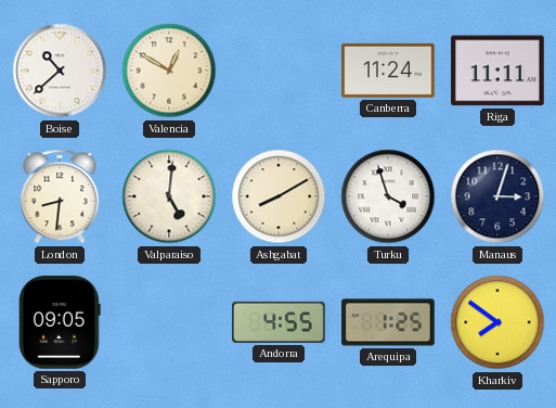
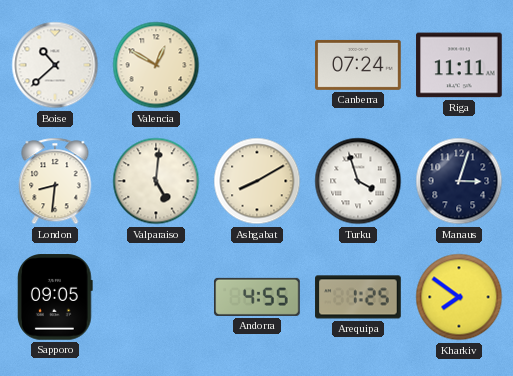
Canberra: 11:24 -> 07:24 (358, 65)
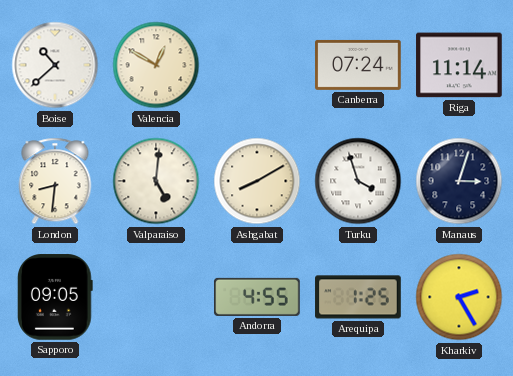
Riga: 11:11 -> 11:14 (459, 65)
Kharkiv: 7:51 -> 2:25 (459, 297)
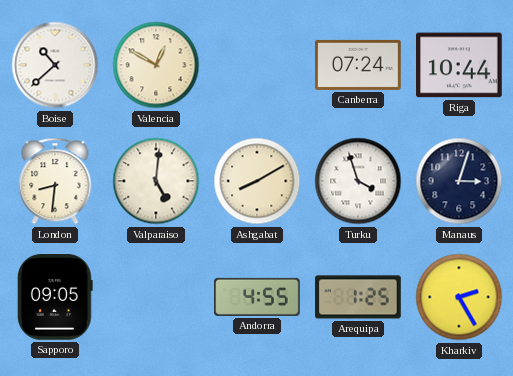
Riga: 11:14 -> 10:44 (459, 65)
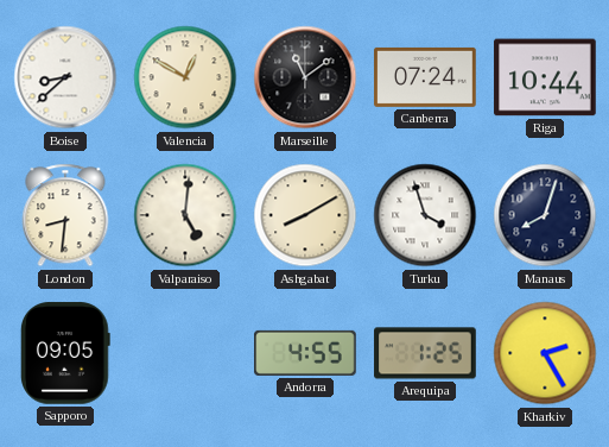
Boise: 10:38 -> 8:38 (65, 77)
Marseille: none -> 11:09 (305, 77)
Manaus: 3:03 -> 8:03 (545, 215)
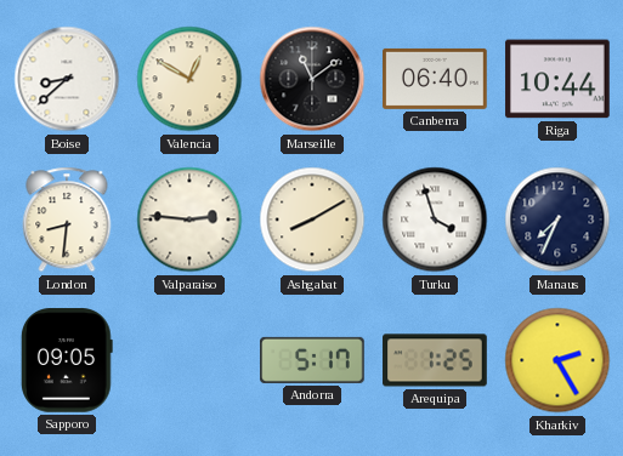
Canberra: 07:24 -> 06:40 (435, 79)
Valparaiso: 5:01 -> 2:46 (189, 220)
Manaus: 8:03 -> 7:34 (557, 220)
Andorra: 4:55 -> 5:17 (312, 360)
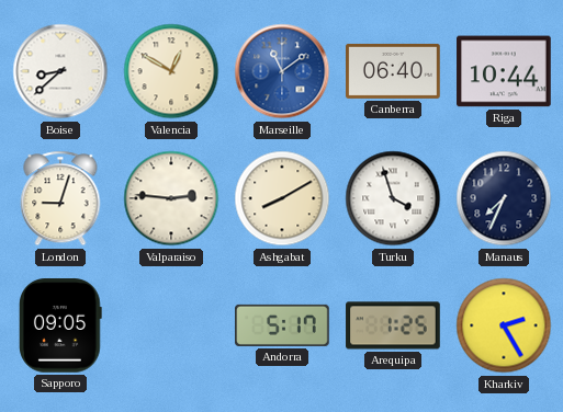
Marseille dial: black -> blue (282, 71)
London: 8:31 -> 9:03 (60, 198)
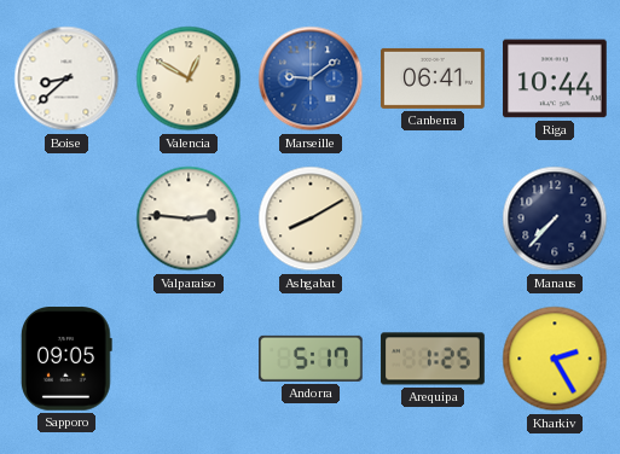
Marseille: 11:09 -> 9:09 (311, 78)
Canberra: 06:40 -> 06:41 (433, 78)
London: 9:03 -> none (60, 198)
Turku: 3:57 -> none (393, 198)
Manaus: 7:34 -> 7:37 (555, 219)
